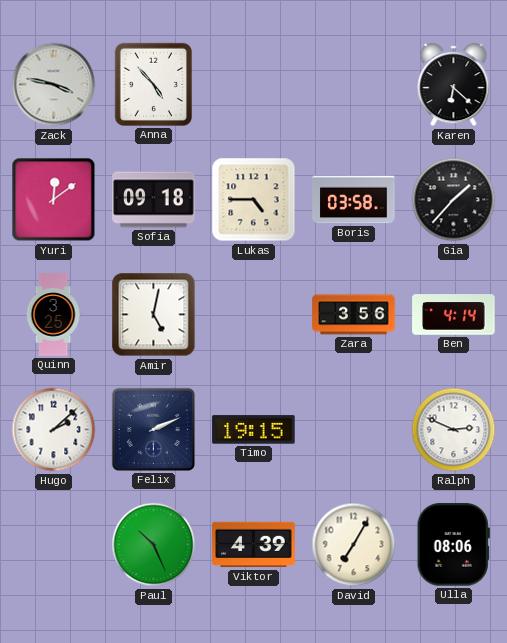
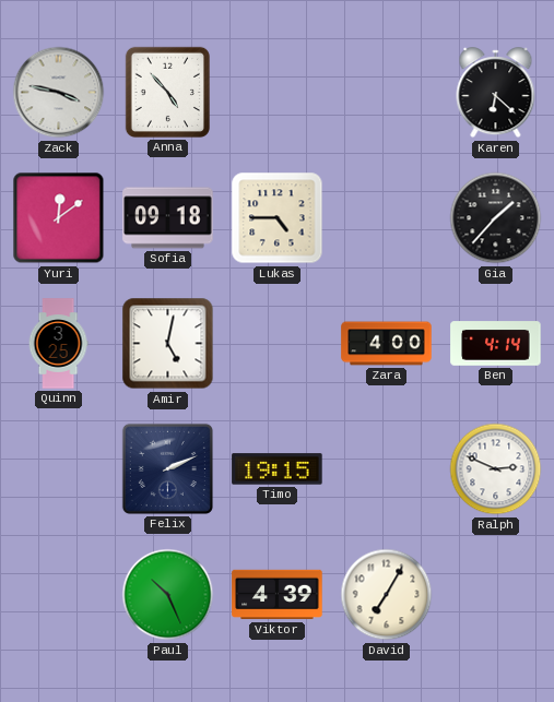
Boris: 03:58 -> none (354, 200)
Zara: 3:56 -> 4:00 (387, 344)
Hugo: 2:08 -> none (54, 430)
Ulla: 08:06 -> none (453, 545)
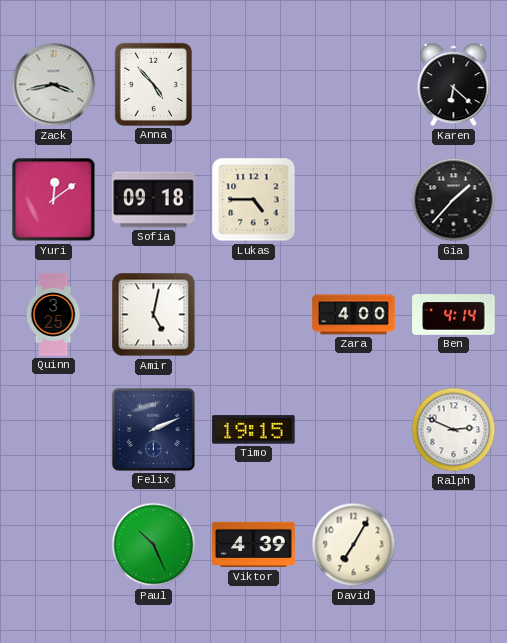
Zack: 3:47 -> 3:43 (54, 85)
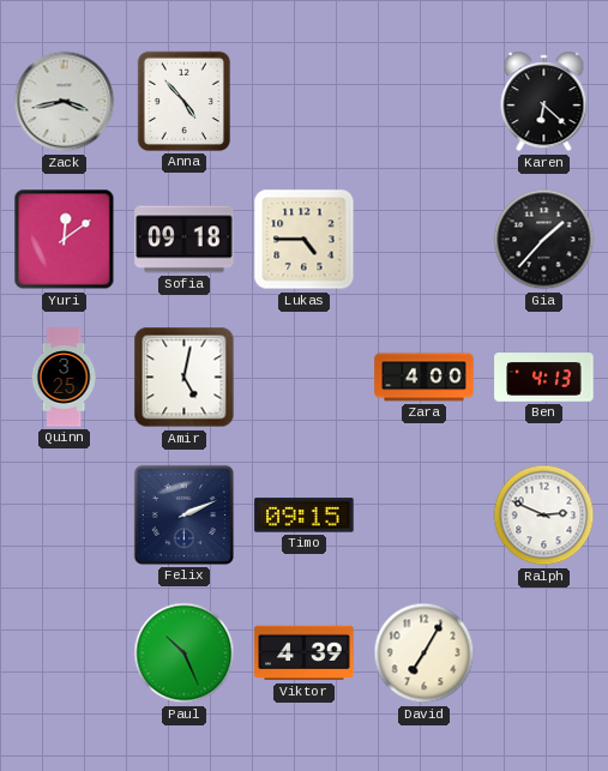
Ben: 4:14 -> 4:13 (544, 378)
Timo: 19:15 -> 09:15 (305, 516)
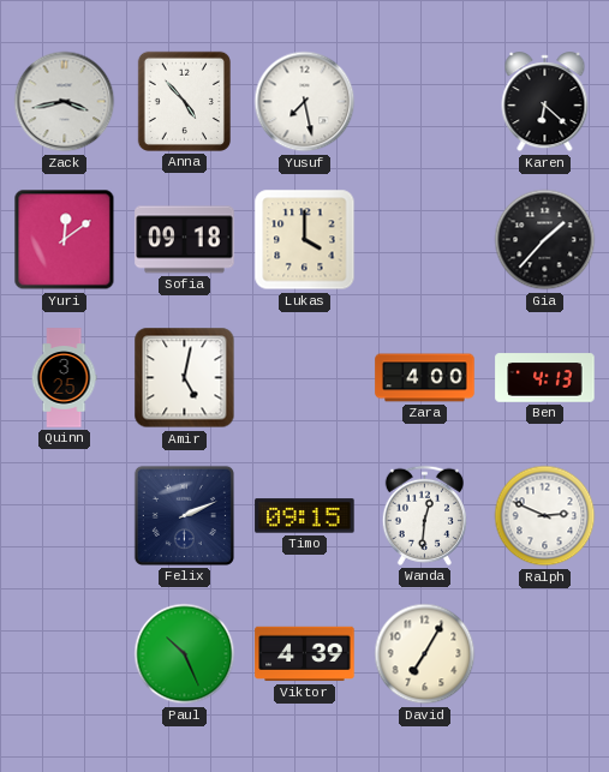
Yusuf: none -> 7:28 (305, 102)
Lukas: 4:45 -> 4:00 (305, 240)
Wanda: none -> 12:31 (424, 515)
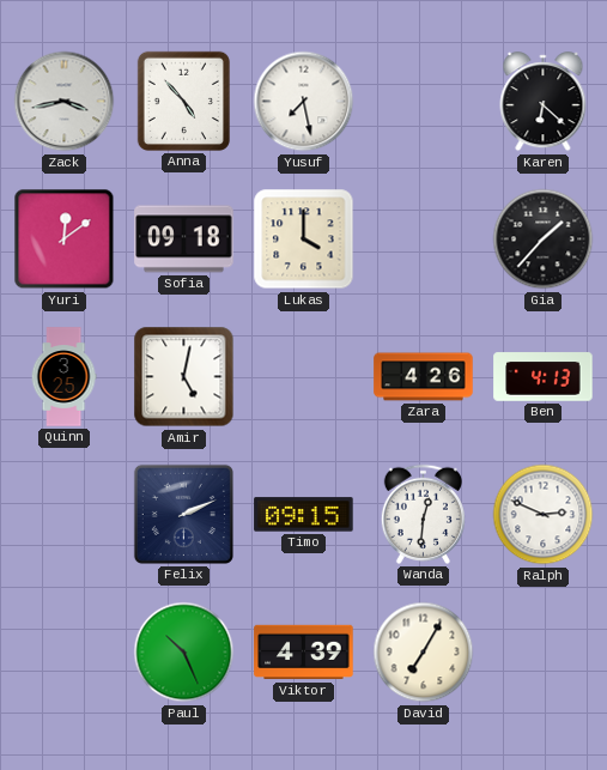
Zara: 4:00 -> 4:26 (424, 377)
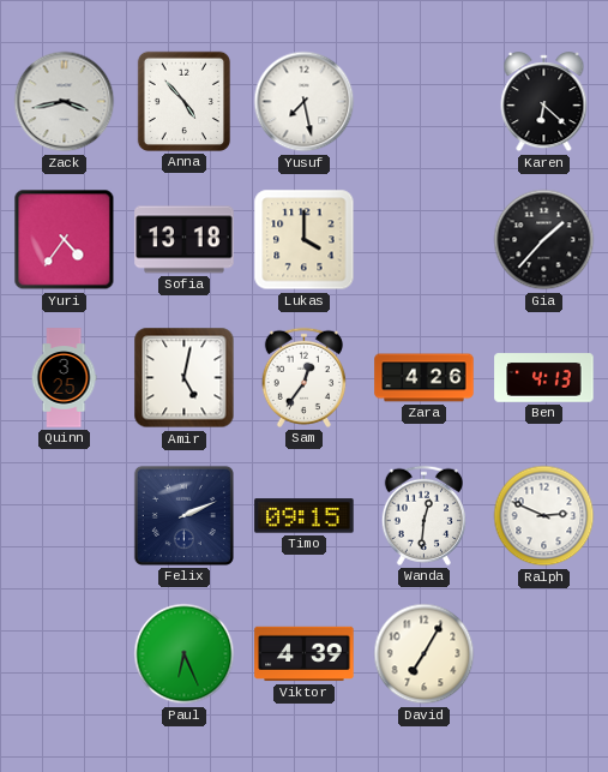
Yuri: 12:09 -> 4:36 (65, 240)
Sofia: 09:18 -> 13:18 (185, 240)
Sam: none -> 12:36 (303, 377)
Paul: 10:26 -> 6:26 (185, 654)
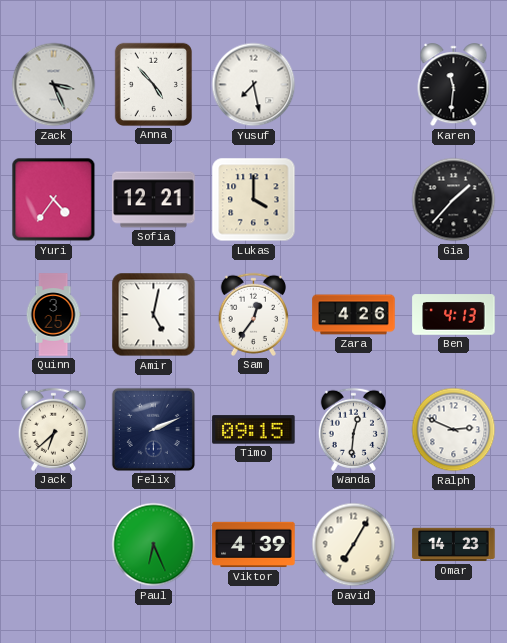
Zack: 3:43 -> 3:26 (54, 85)
Karen: 6:22 -> 11:31 (454, 85)
Sofia: 13:18 -> 12:21 (154, 200)
Jack: none -> 6:38 (53, 429)
Omar: none -> 14:23 (454, 545)
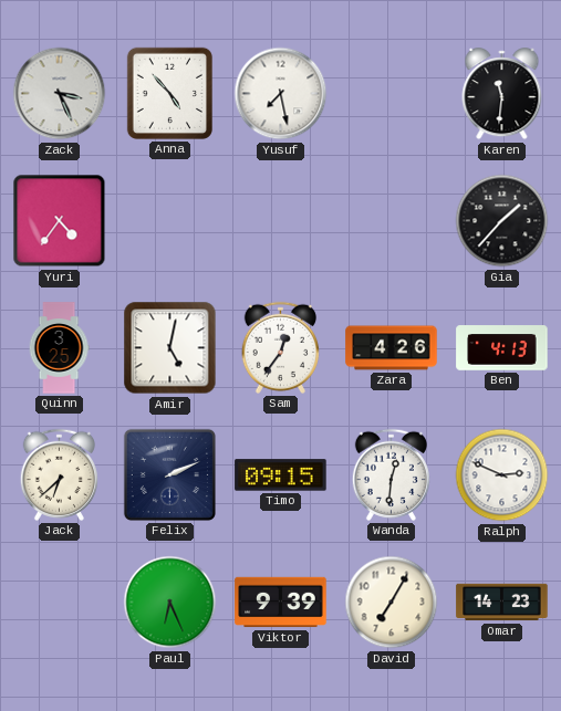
Sofia: 12:21 -> none (154, 200)
Lukas: 4:00 -> none (254, 200)
Viktor: 4:39 -> 9:39 (281, 603)
